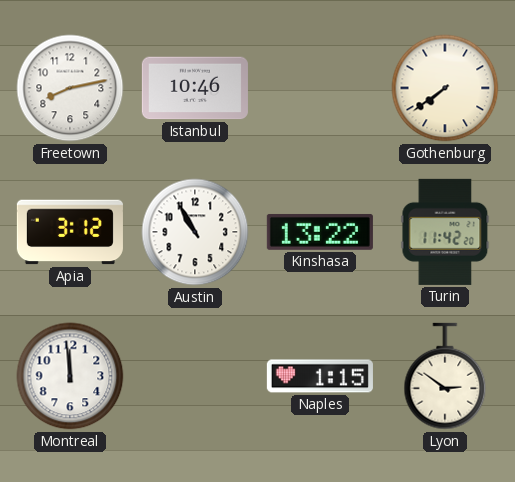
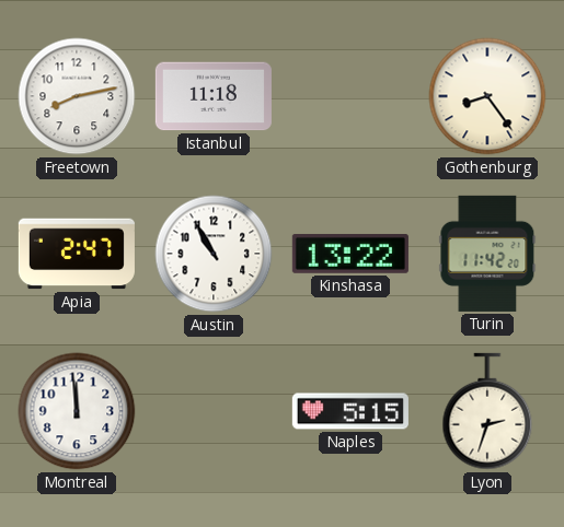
Istanbul: 10:46 -> 11:18 (214, 96)
Gothenburg: 7:39 -> 8:24 (487, 96)
Apia: 3:12 -> 2:47 (77, 254)
Naples: 1:15 -> 5:15 (350, 411)
Lyon: 2:51 -> 2:33 (487, 411)
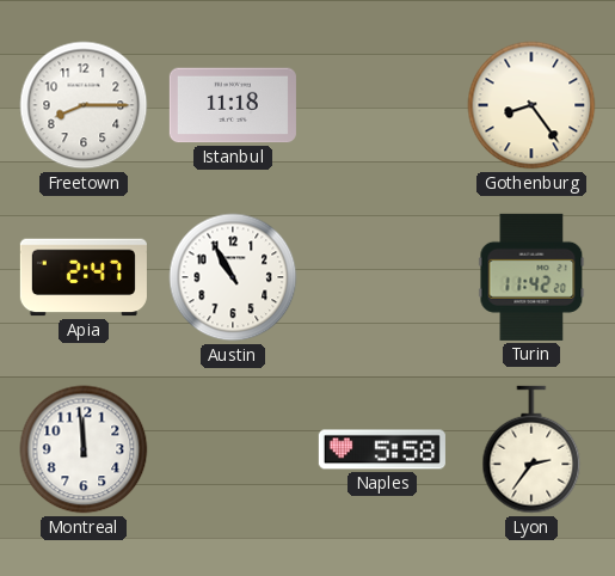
Freetown: 8:13 -> 8:15 (84, 105)
Kinshasa: 13:22 -> none (350, 254)
Naples: 5:15 -> 5:58 (382, 449)
Lyon: 2:33 -> 2:36 (531, 449)
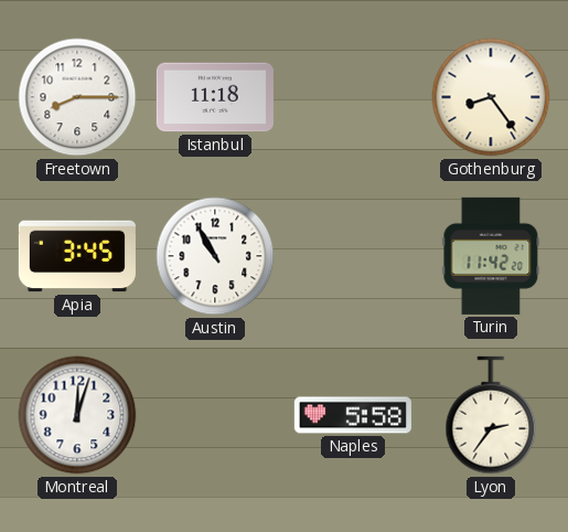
Apia: 2:47 -> 3:45 (77, 256)
Montreal: 11:59 -> 12:03 (77, 415)
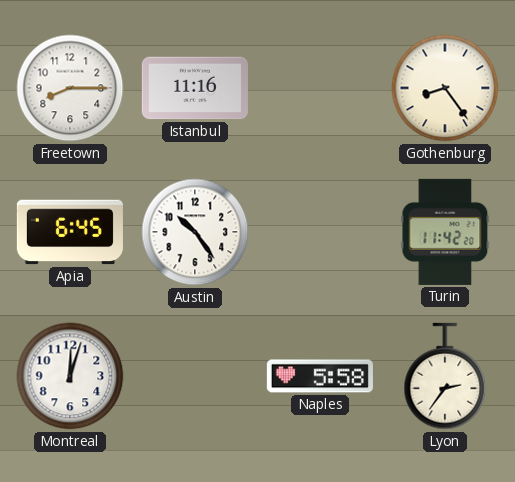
Istanbul: 11:18 -> 11:16 (195, 88)
Apia: 3:45 -> 6:45 (70, 232)
Austin: 10:55 -> 10:24 (195, 232)
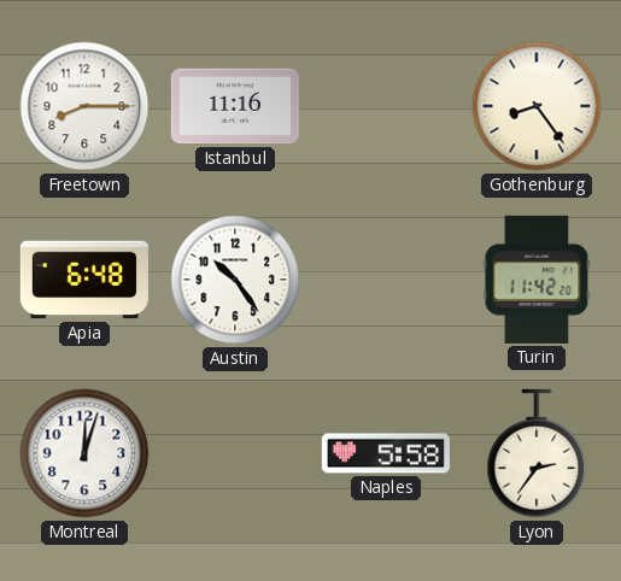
Apia: 6:45 -> 6:48 (84, 280)
